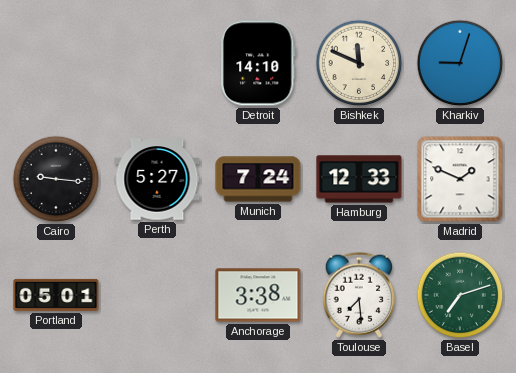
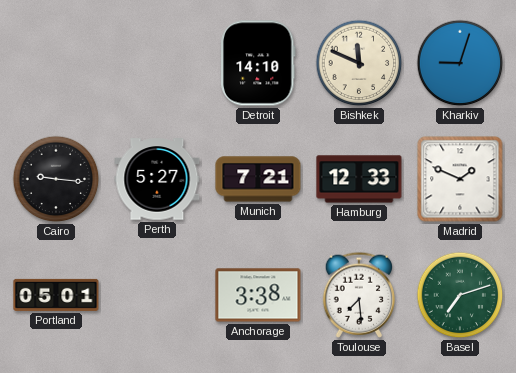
Munich: 7:24 -> 7:21 (258, 179)
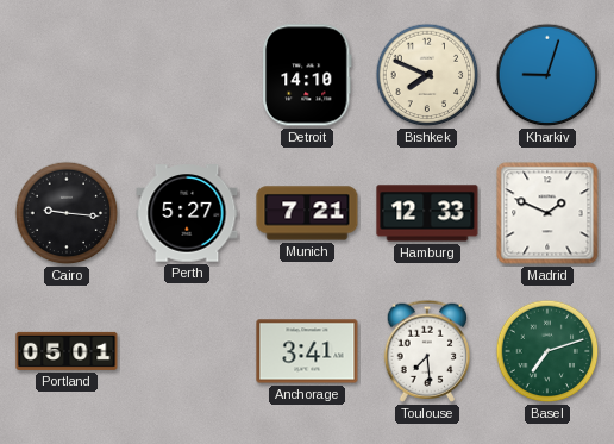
Bishkek: 11:49 -> 7:49 (427, 75)
Anchorage: 3:38 -> 3:41 (307, 351)
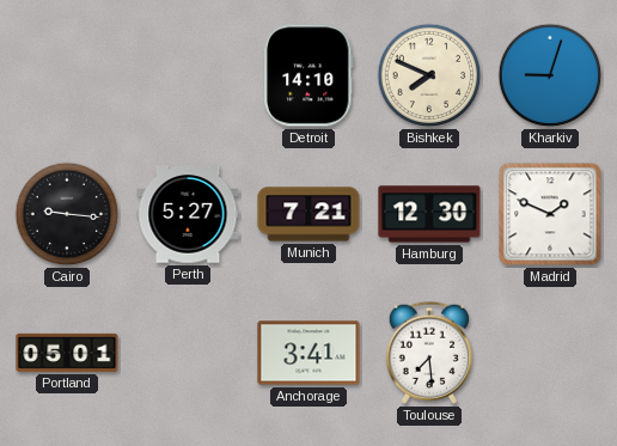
Hamburg: 12:33 -> 12:30 (429, 214)
Basel: 7:12 -> none (547, 351)
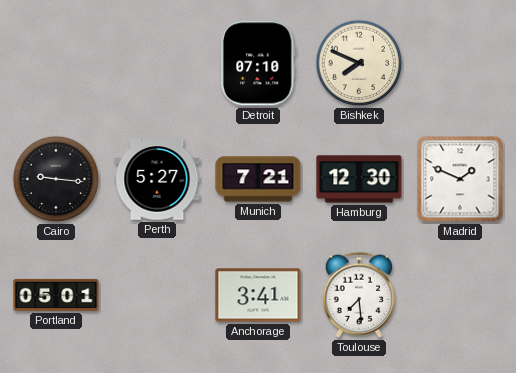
Detroit: 14:10 -> 07:10 (259, 63)
Kharkiv: 9:03 -> none (550, 75)
